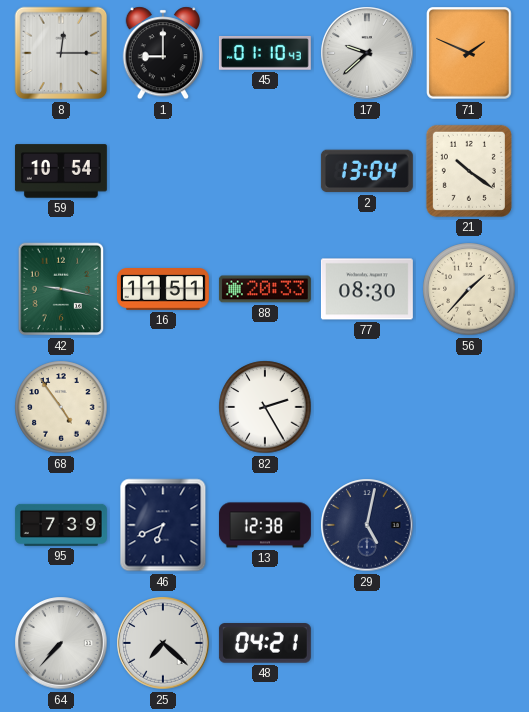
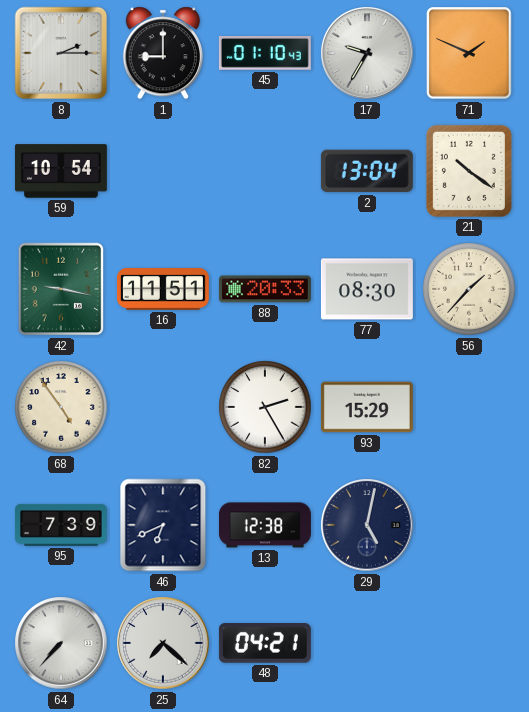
8: 12:15 -> 2:15 (61, 53)
17: 9:38 -> 9:35 (367, 53)
93: none -> 15:29 (367, 407)
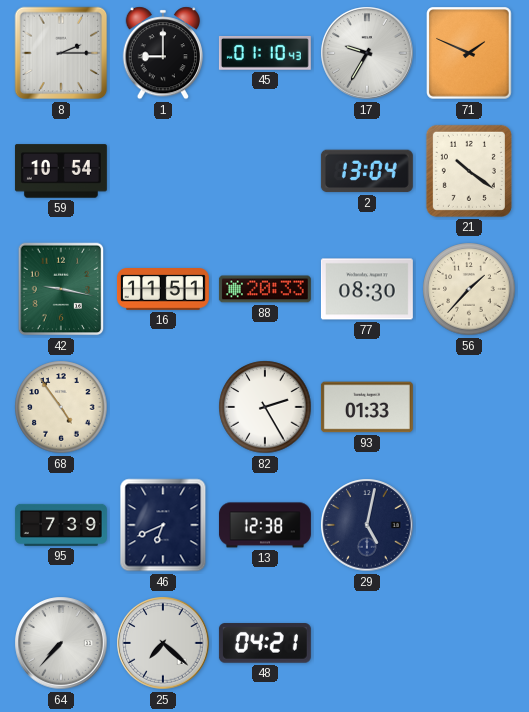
93: 15:29 -> 01:33 (367, 407)
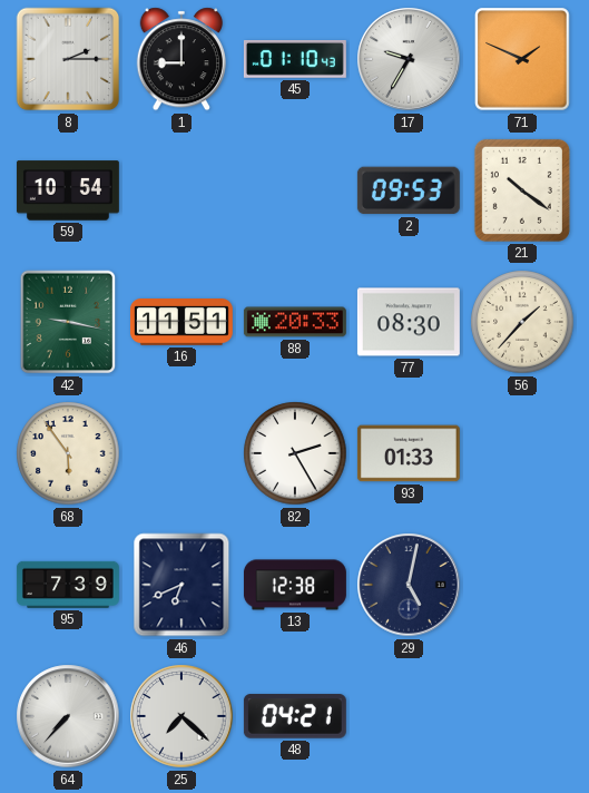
2: 13:04 -> 09:53 (409, 190)
68: 4:54 -> 5:54 (68, 453)
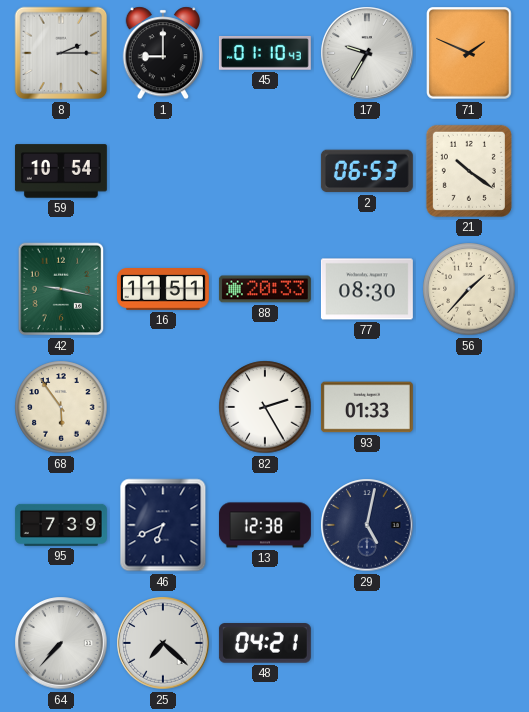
2: 09:53 -> 06:53 (367, 171)
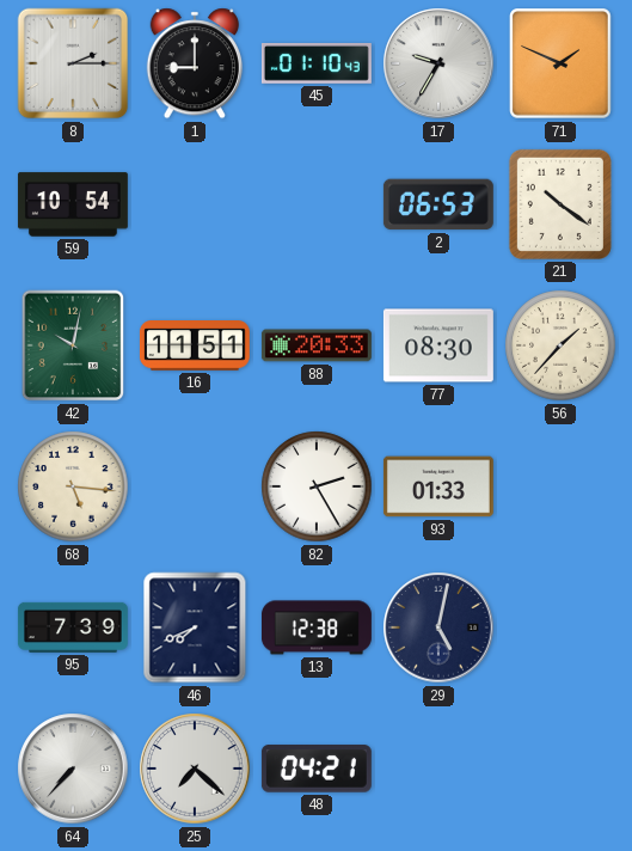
42: 9:17 -> 10:02 (73, 345)
68: 5:54 -> 5:16 (73, 486)
46: 6:41 -> 7:41 (195, 627)
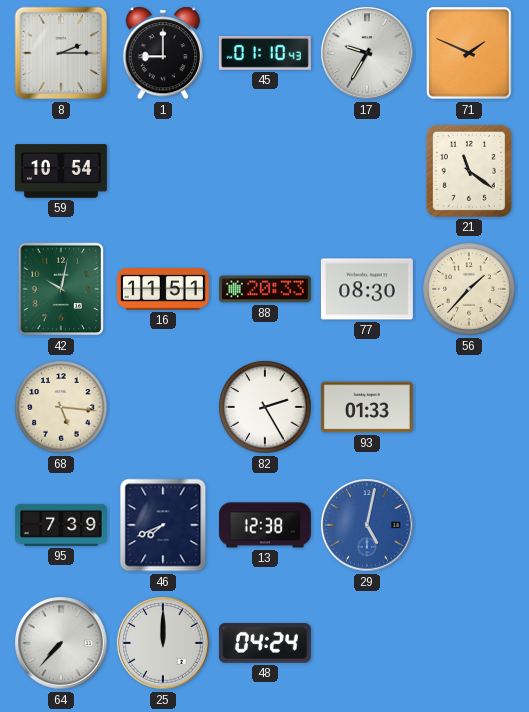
2: 06:53 -> none (438, 204)
21: 10:21 -> 11:21 (469, 171)
29 dial: navy -> blue (367, 525)
25: 7:22 -> 12:00 (163, 643)
48: 04:21 -> 04:24 (265, 643)
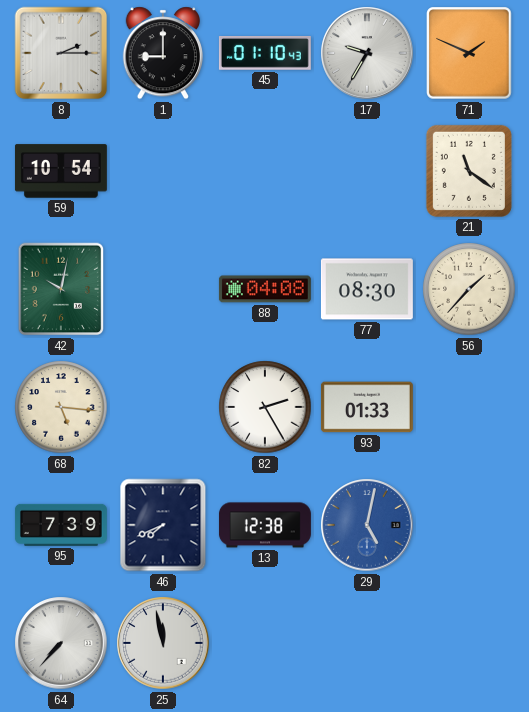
16: 11:51 -> none (163, 289)
88: 20:33 -> 04:08 (265, 289)
25: 12:00 -> 11:58 (163, 643)
48: 04:24 -> none (265, 643)
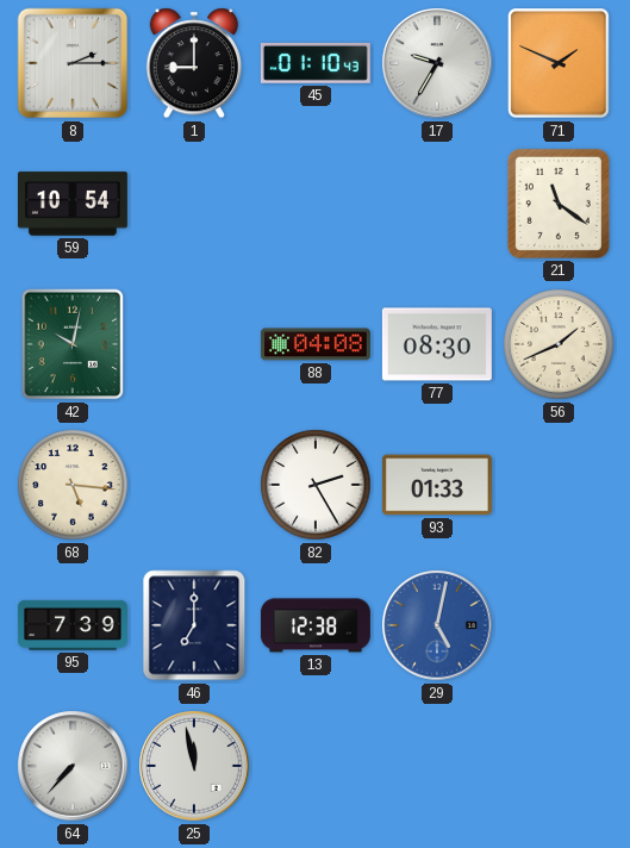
56: 1:37 -> 1:41 (559, 344)
46: 7:41 -> 7:00 (194, 625)
